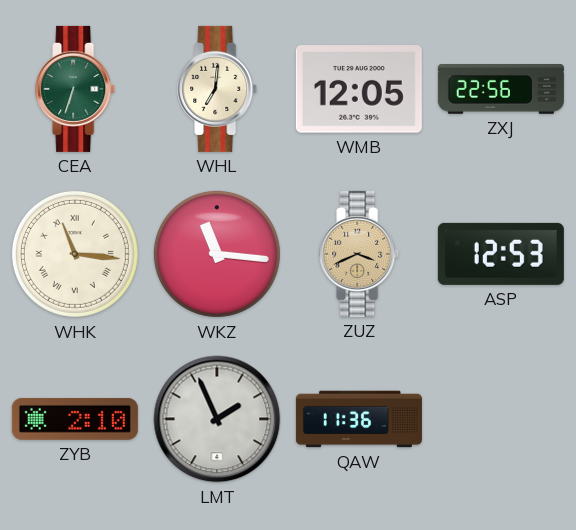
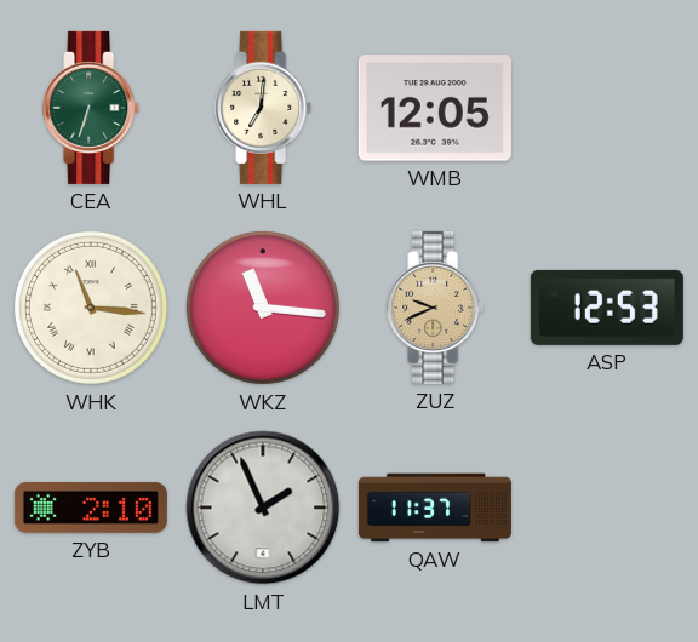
ZXJ: 22:56 -> none (501, 90)
ZUZ: 3:41 -> 9:41 (436, 308)
QAW: 11:36 -> 11:37 (435, 508)
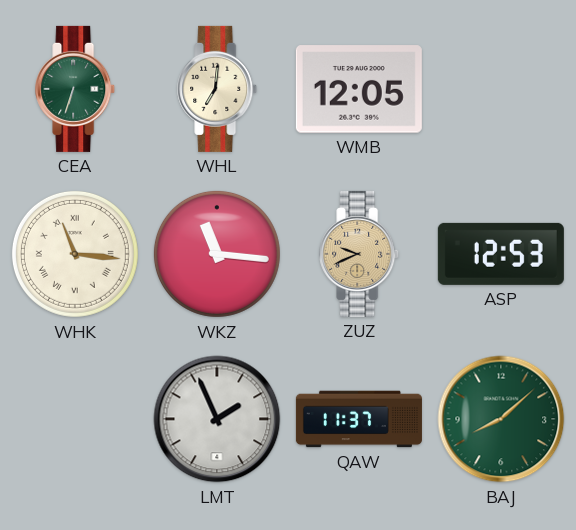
ZYB: 2:10 -> none (91, 508)
BAJ: none -> 8:08 (501, 419)
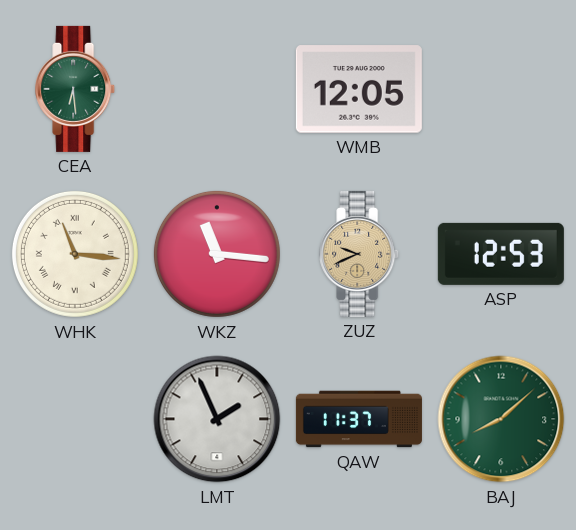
CEA: 6:33 -> 6:29 (76, 89)
WHL: 7:01 -> none (218, 89)
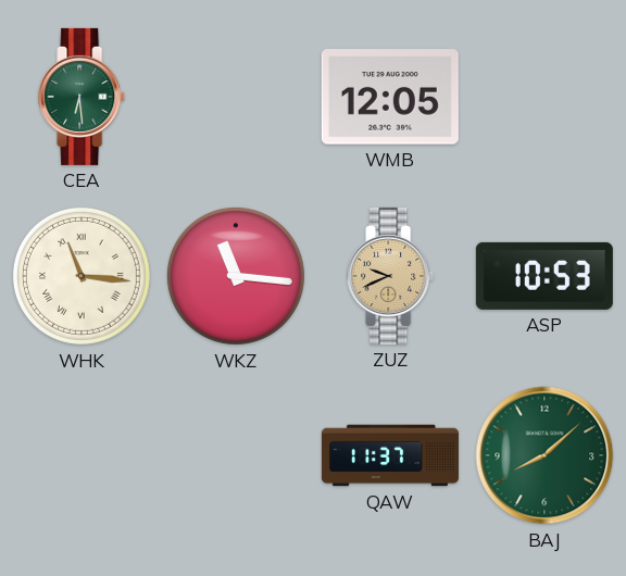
ASP: 12:53 -> 10:53 (544, 276)
LMT: 1:56 -> none (217, 419)
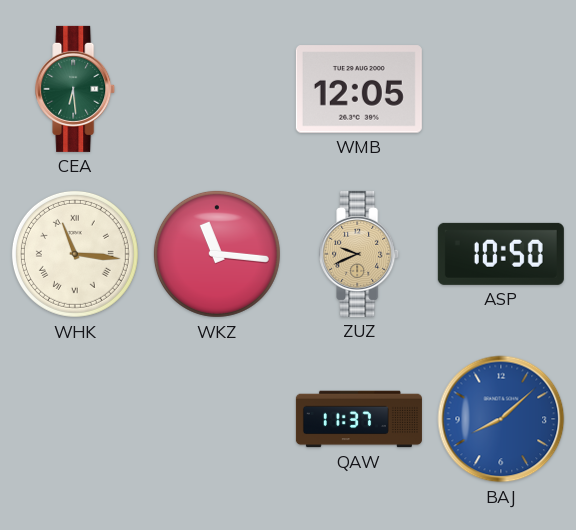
ASP: 10:53 -> 10:50 (501, 254)
BAJ dial: green -> blue (501, 419)
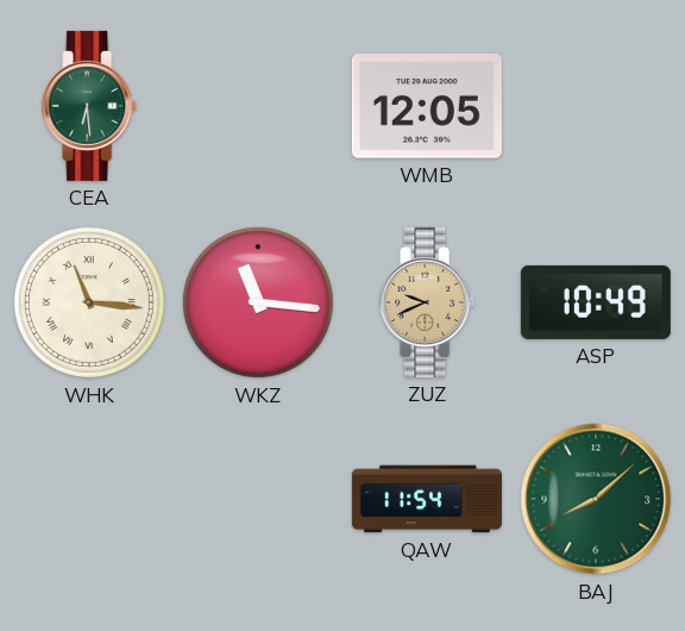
ASP: 10:50 -> 10:49 (596, 302)
QAW: 11:37 -> 11:54 (427, 499)
BAJ dial: blue -> green (596, 499)
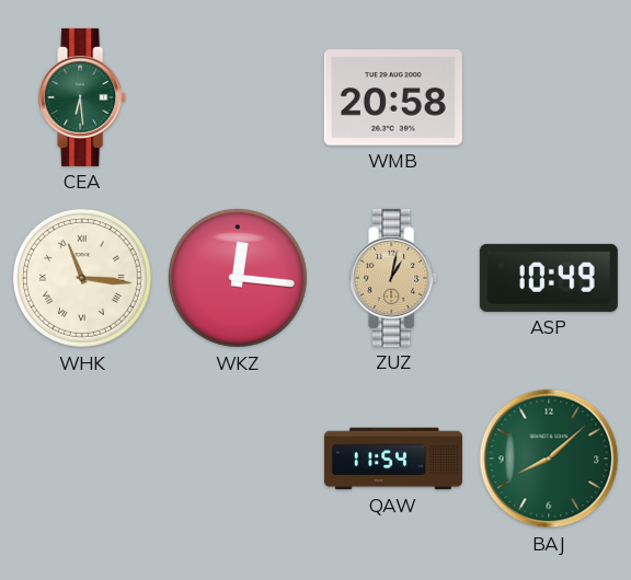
WMB: 12:05 -> 20:58 (393, 97)
WKZ: 11:16 -> 12:16 (238, 278)
ZUZ: 9:41 -> 1:02 (394, 278)
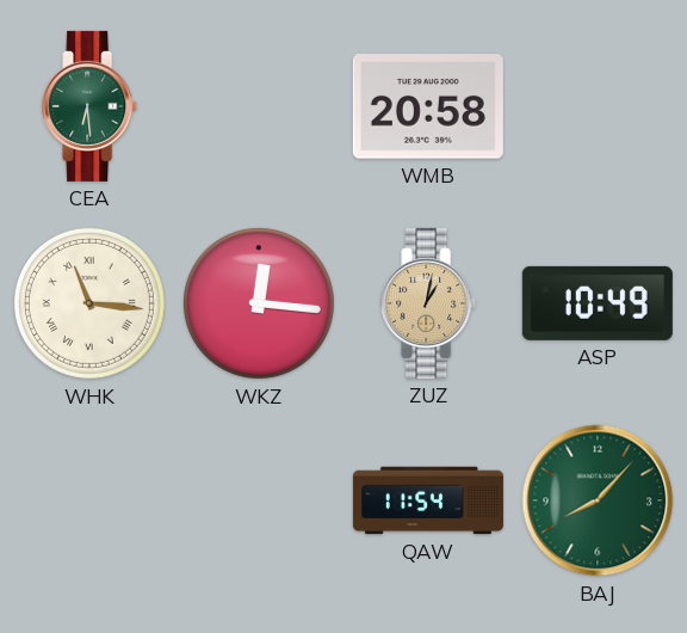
BAJ: 8:08 -> 8:07 (598, 500)
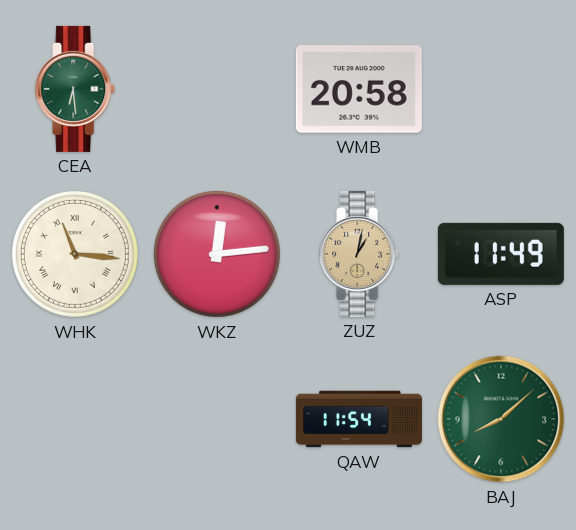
WKZ: 12:16 -> 12:14 (217, 254)
ASP: 10:49 -> 11:49 (501, 254)
BAJ: 8:07 -> 8:08 (501, 419)
